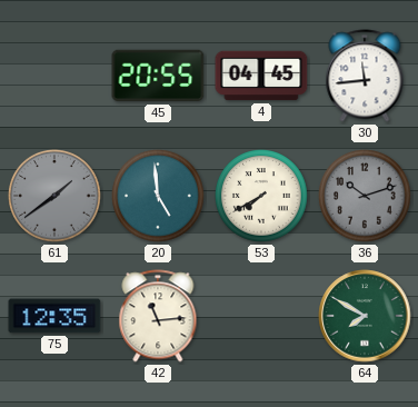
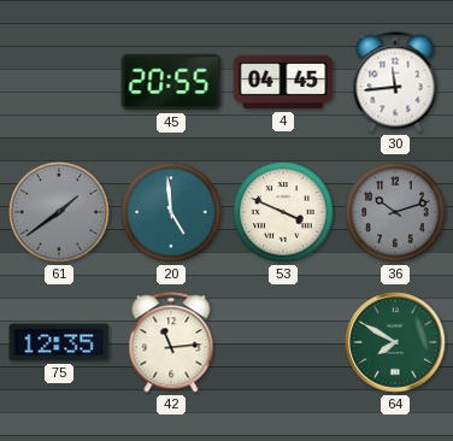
53: 7:40 -> 3:49 (284, 213)
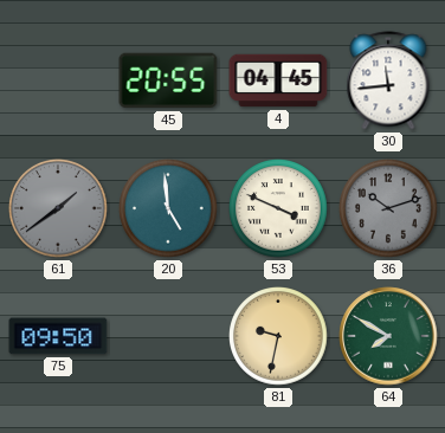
75: 12:35 -> 09:50 (58, 336)
42: 11:14 -> none (171, 342)
81: none -> 9:32 (279, 337)
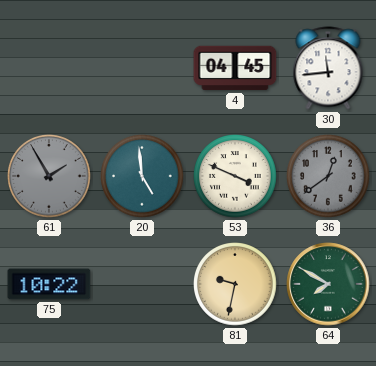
45: 20:55 -> none (168, 80)
61: 1:39 -> 1:55 (50, 177)
36: 10:12 -> 12:39 (329, 177)
75: 09:50 -> 10:22 (49, 284)
